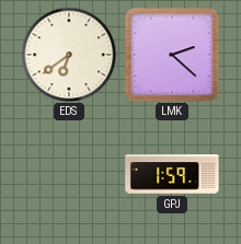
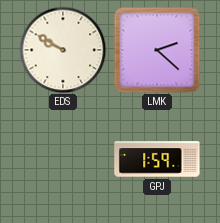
EDS: 6:39 -> 9:50 (63, 50)
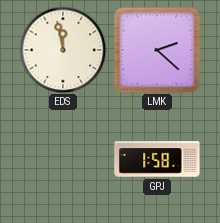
EDS: 9:50 -> 11:58 (63, 50)
GPJ: 1:59 -> 1:58 (157, 159)
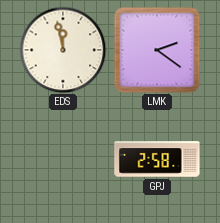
LMK: 2:22 -> 2:21 (157, 50)
GPJ: 1:58 -> 2:58 (157, 159)
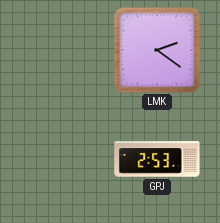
EDS: 11:58 -> none (63, 50)
GPJ: 2:58 -> 2:53 (157, 159)
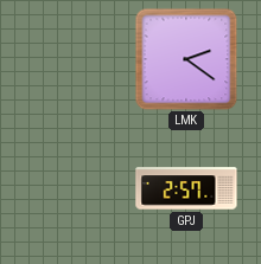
GPJ: 2:53 -> 2:57 (186, 188)
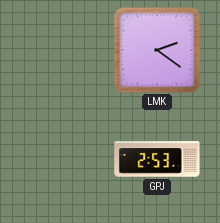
GPJ: 2:57 -> 2:53 (157, 159)
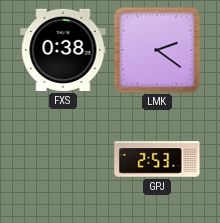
FXS: none -> 0:38 (63, 50)
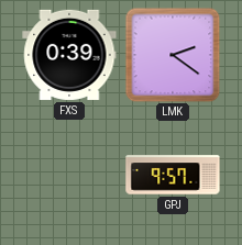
FXS: 0:38 -> 0:39 (69, 55)
GPJ: 2:53 -> 9:57 (173, 175)
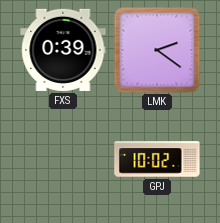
GPJ: 9:57 -> 10:02 (157, 159)
